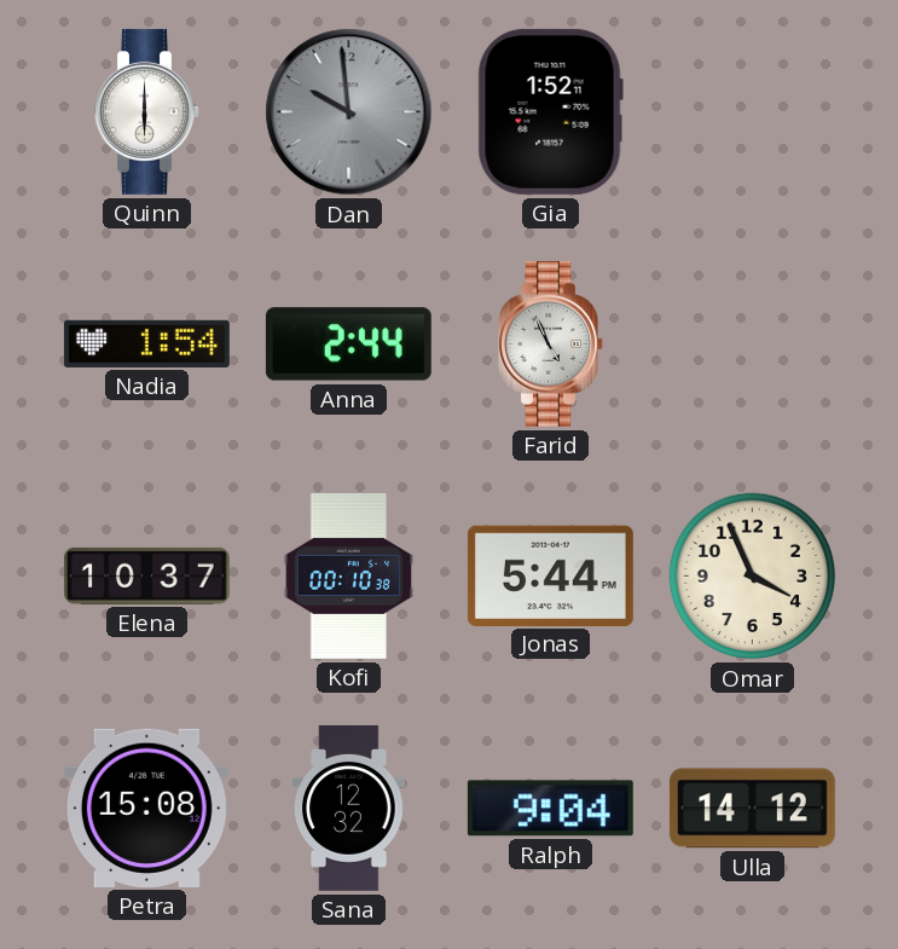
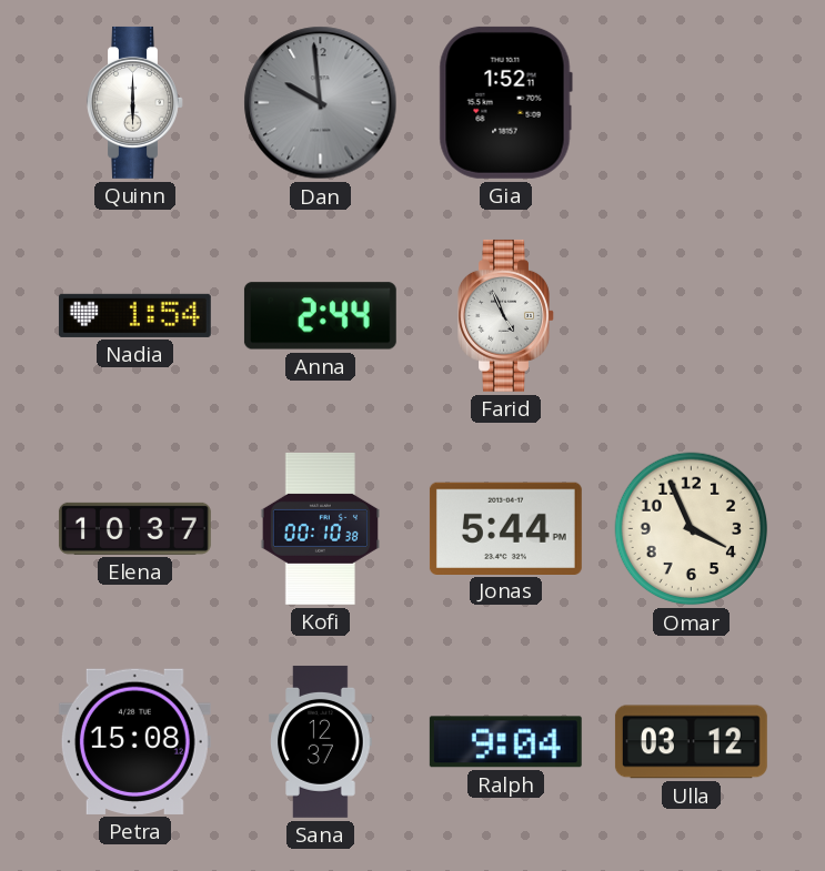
Sana: 12:32 -> 12:37 (321, 741)
Ulla: 14:12 -> 03:12 (691, 742)
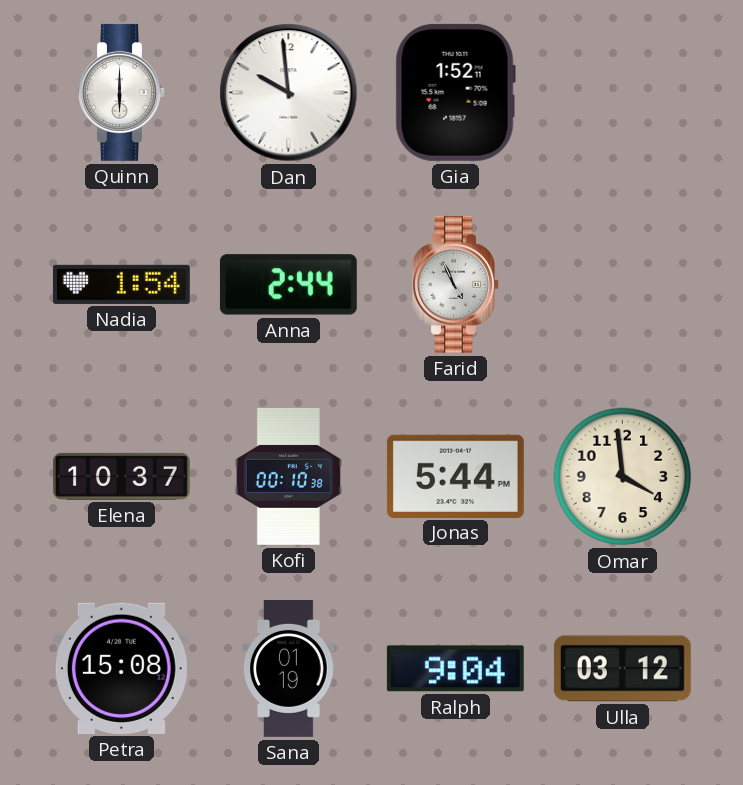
Dan dial: grey -> white (289, 93)
Omar: 3:56 -> 3:59 (623, 477)
Sana: 12:37 -> 01:19 (289, 668)
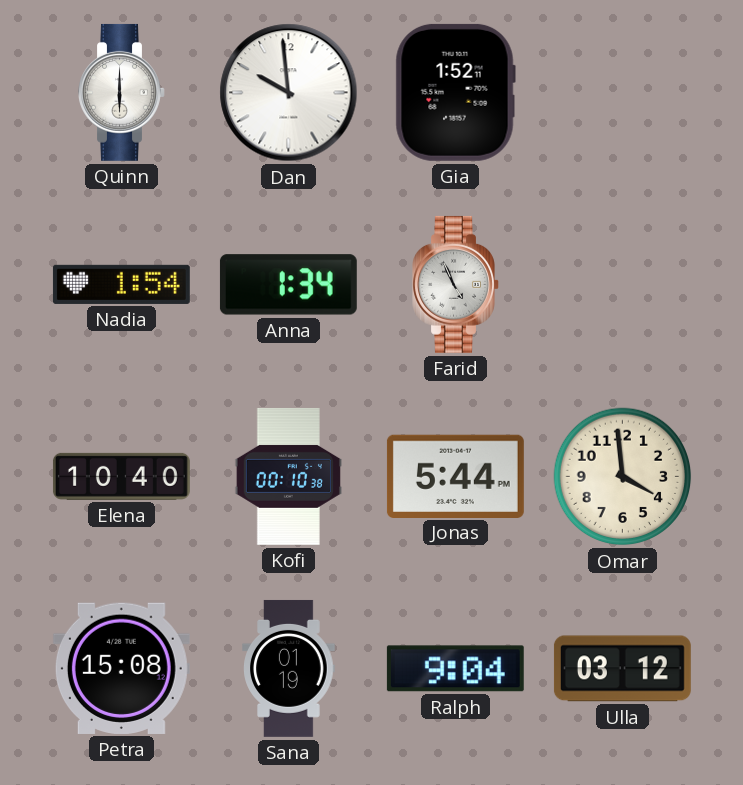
Anna: 2:44 -> 1:34 (288, 285)
Elena: 10:37 -> 10:40 (121, 476)
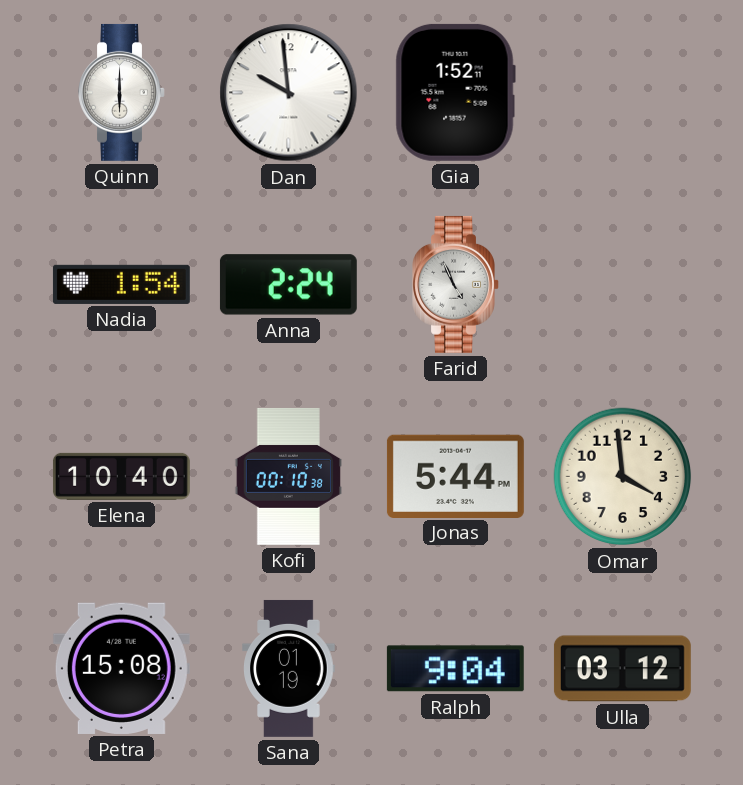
Anna: 1:34 -> 2:24 (288, 285)
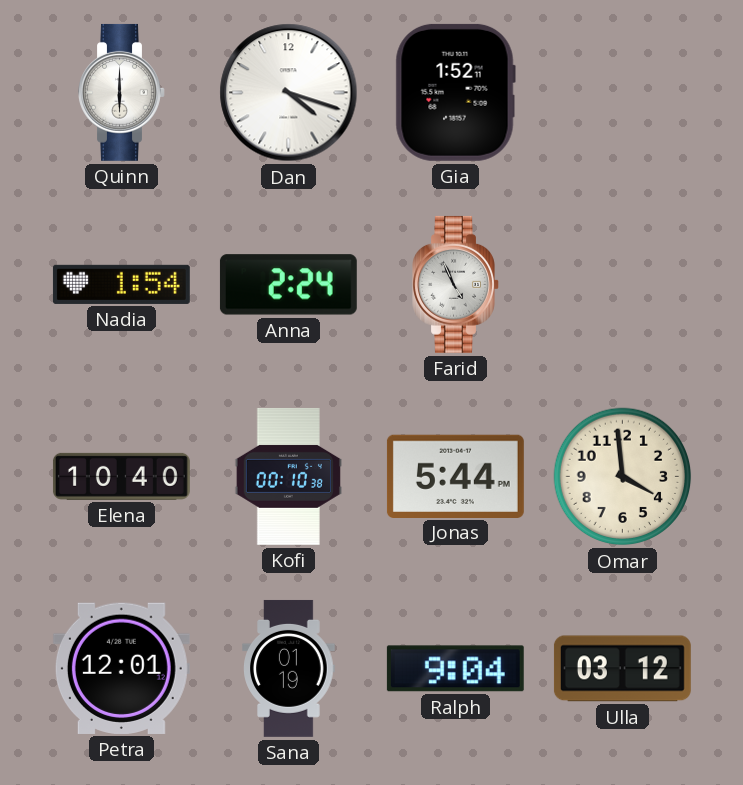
Dan: 9:59 -> 4:18 (289, 93)
Petra: 15:08 -> 12:01 (121, 668)
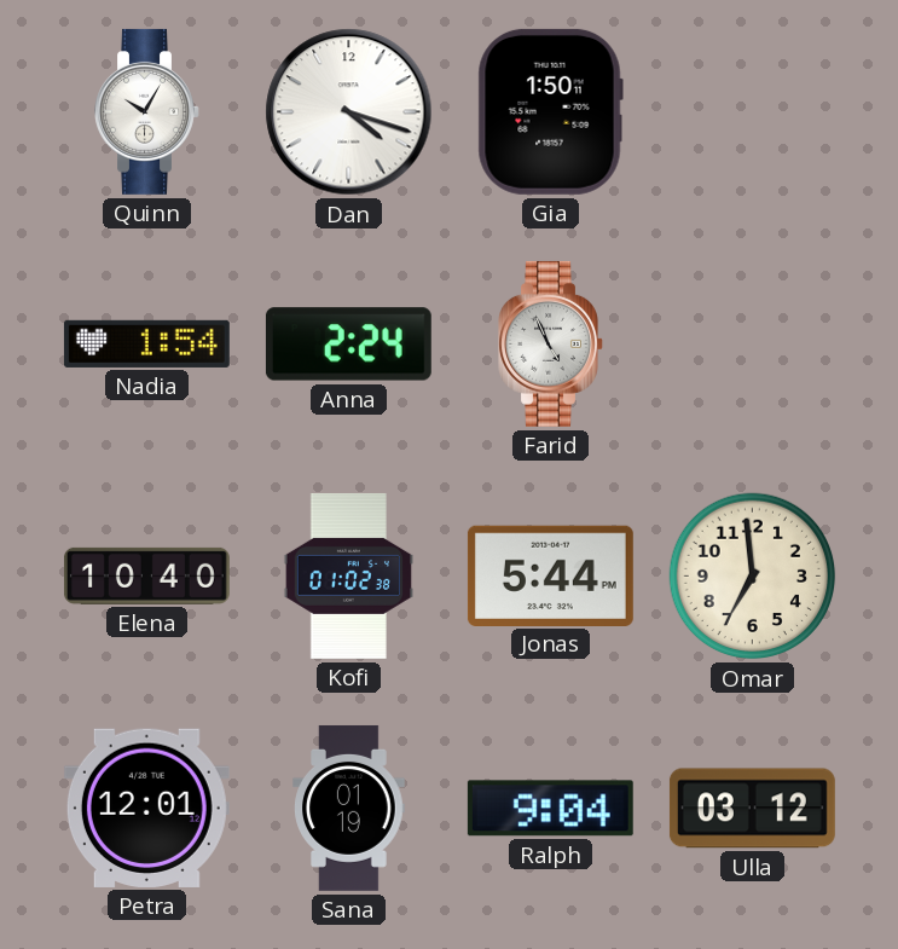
Quinn: 6:00 -> 10:05 (147, 111)
Gia: 1:52 -> 1:50 (550, 111)
Kofi: 00:10 -> 01:02 (348, 575)
Omar: 3:59 -> 6:59 (753, 577)
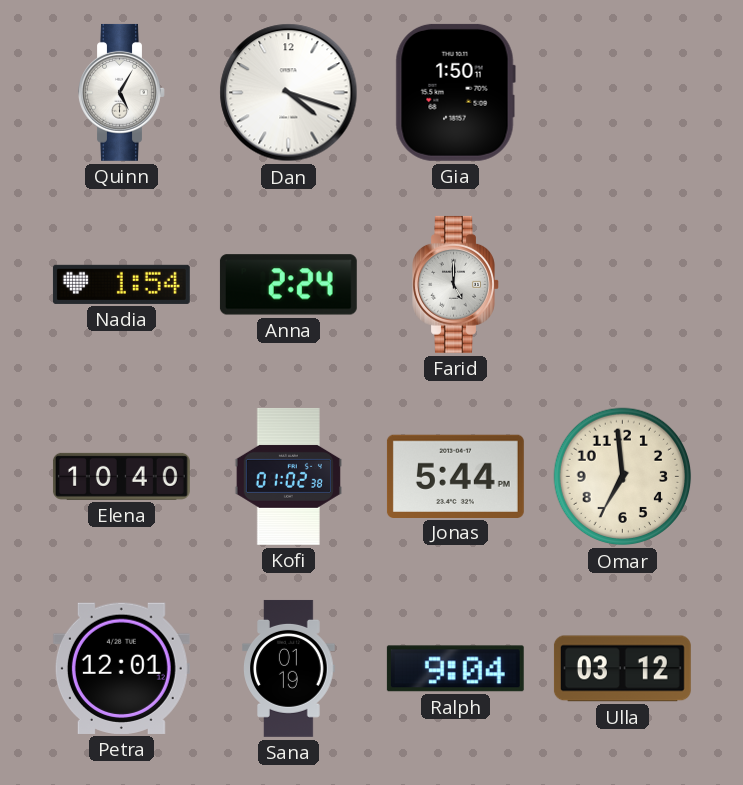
Quinn: 10:05 -> 5:05 (122, 92)
Farid: 4:56 -> 5:00 (456, 284)
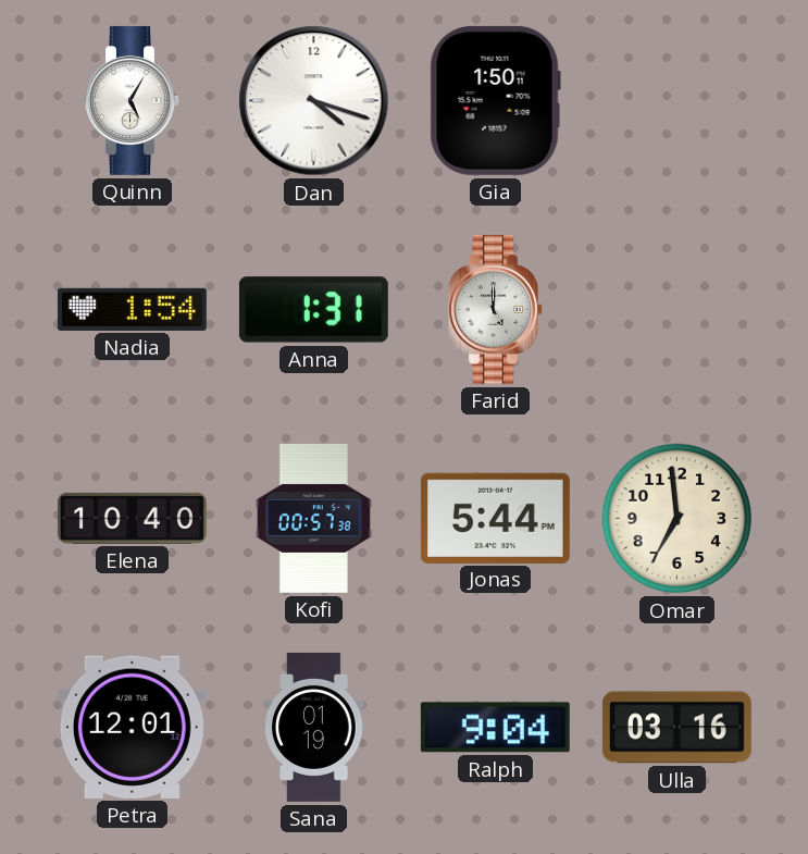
Anna: 2:24 -> 1:31 (313, 310)
Kofi: 01:02 -> 00:57 (313, 518)
Ulla: 03:12 -> 03:16 (676, 728)
